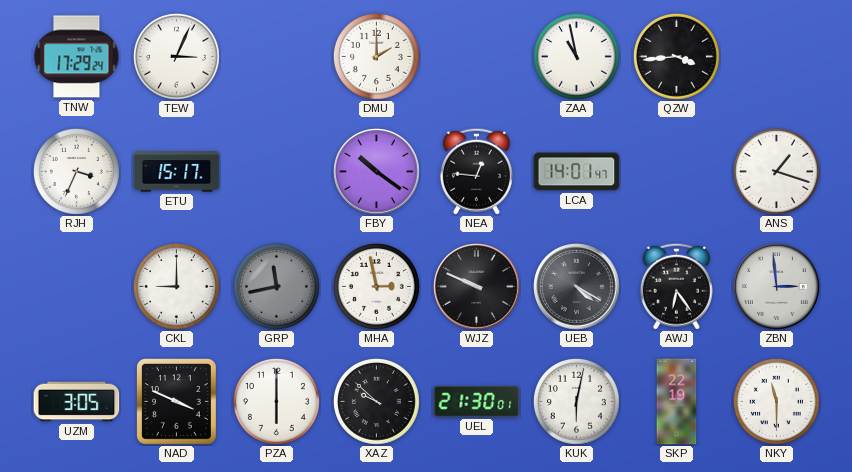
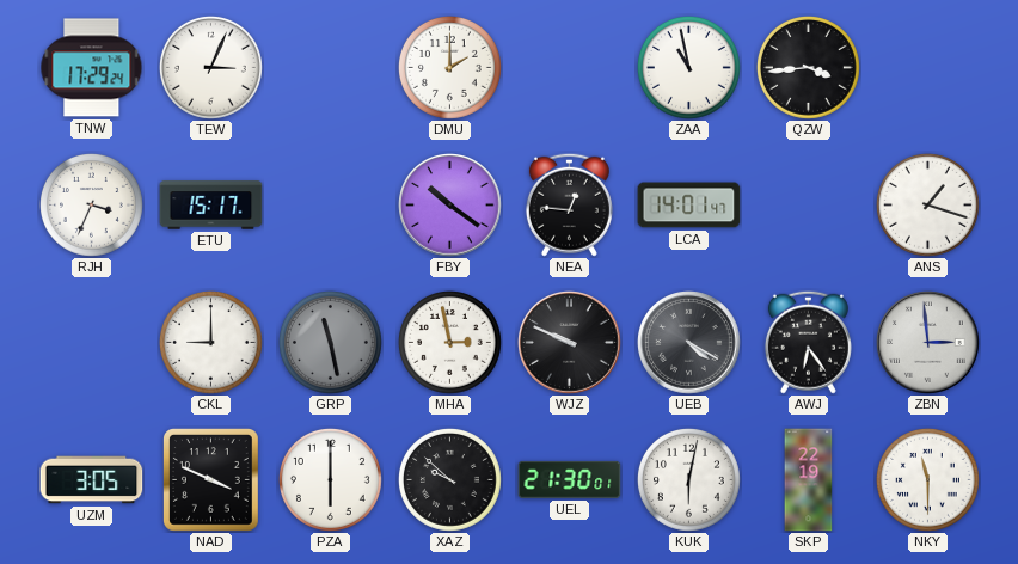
GRP: 11:43 -> 11:28 (330, 342)
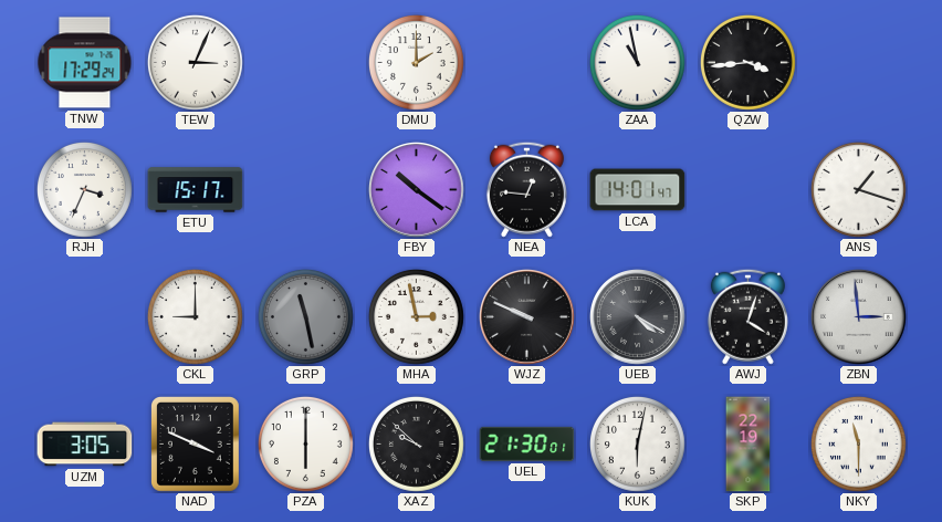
AWJ: 6:24 -> 4:03 (747, 316)
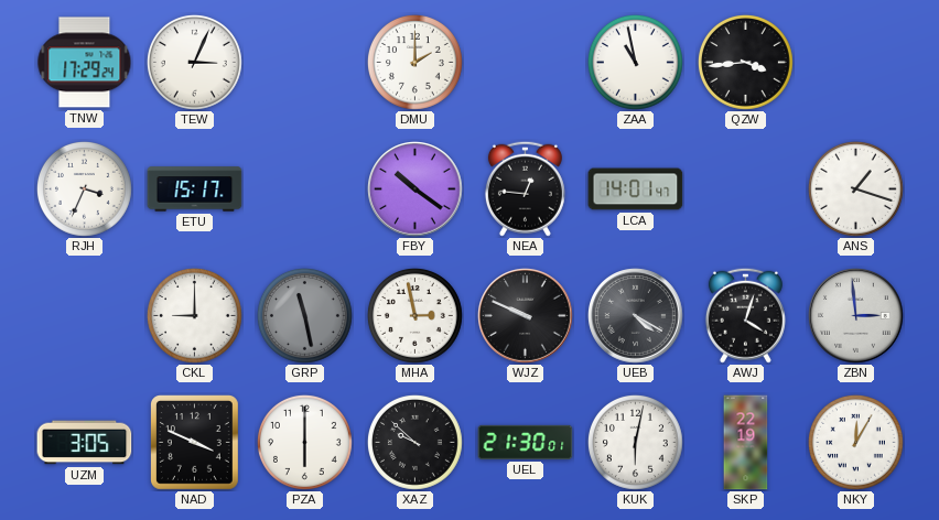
NKY: 11:30 -> 12:05 (855, 442)
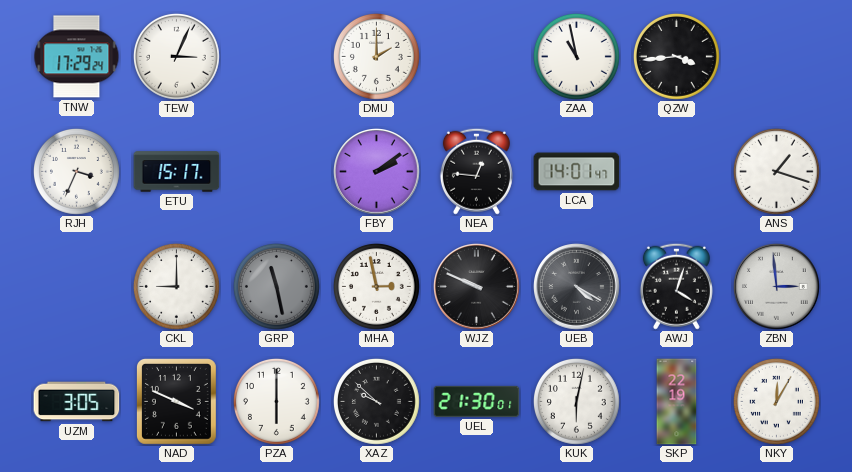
FBY: 10:21 -> 2:09 (377, 172)
